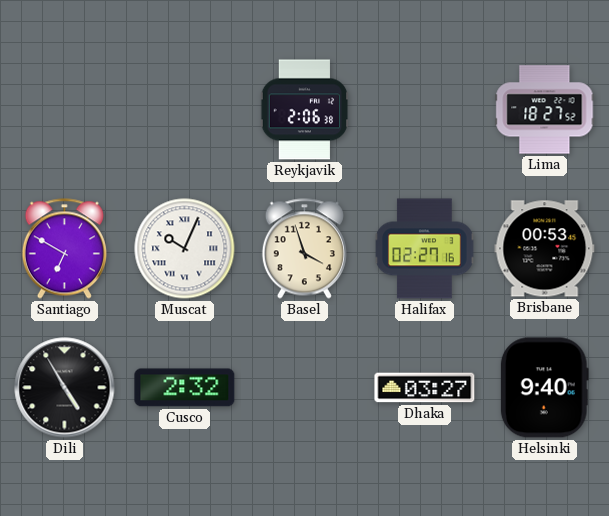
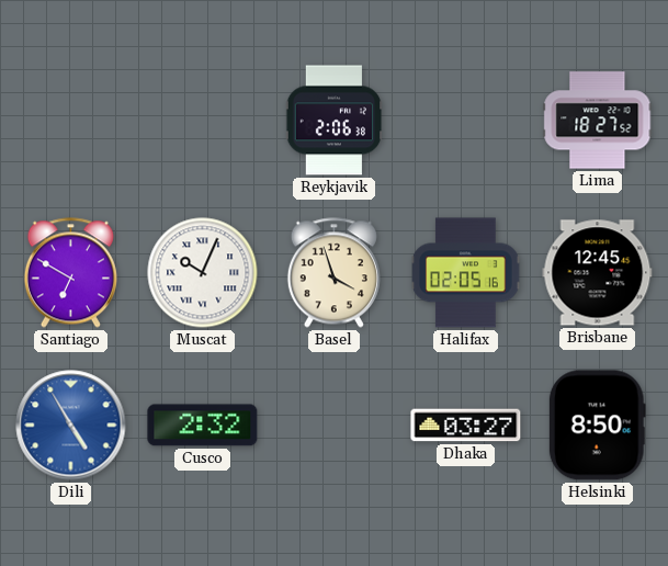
Halifax: 02:27 -> 02:05 (466, 273)
Brisbane: 00:53 -> 12:45 (598, 273)
Dili dial: black -> blue (71, 426)
Helsinki: 9:40 -> 8:50 (597, 426)
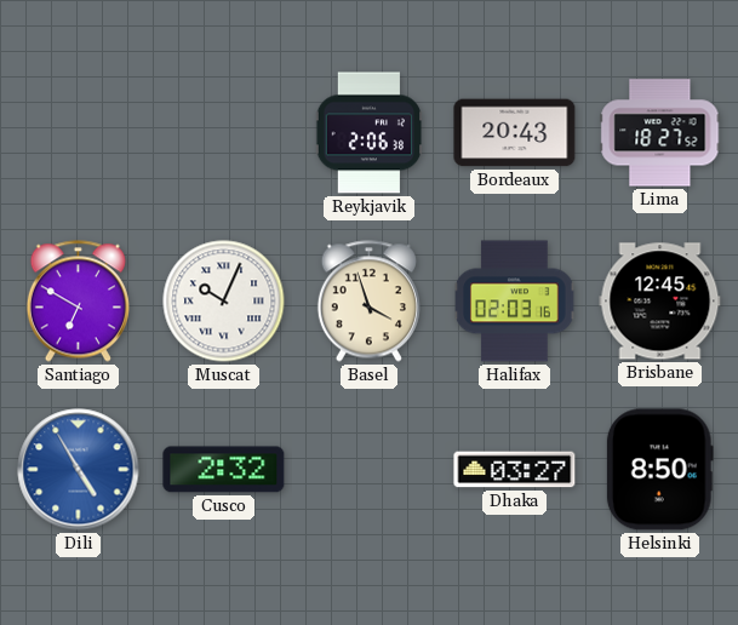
Bordeaux: none -> 20:43 (515, 133)
Halifax: 02:05 -> 02:03 (515, 302)
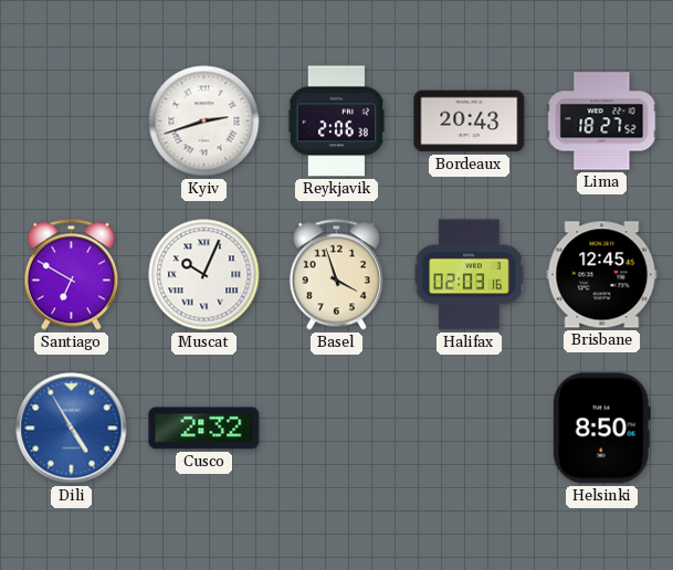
Kyiv: none -> 2:42 (204, 122)
Dhaka: 03:27 -> none (515, 470)
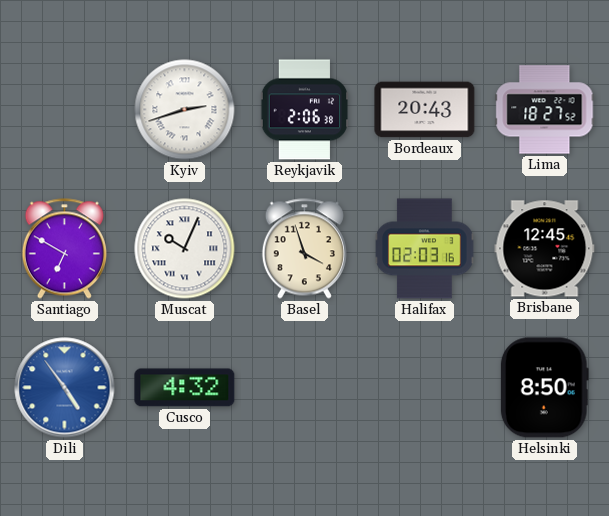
Dili: 4:55 -> 4:54 (65, 388)
Cusco: 2:32 -> 4:32 (185, 388)
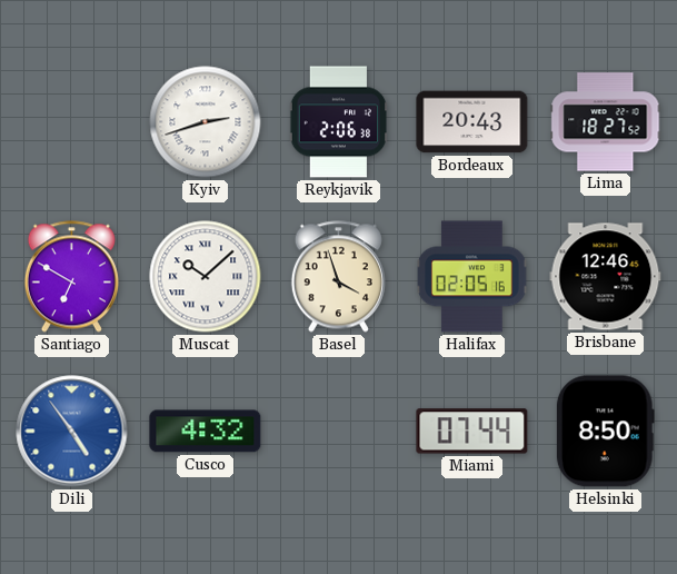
Muscat: 10:04 -> 10:08 (206, 277)
Halifax: 02:03 -> 02:05 (472, 277)
Brisbane: 12:45 -> 12:46 (606, 277)
Miami: none -> 07:44 (472, 432)
